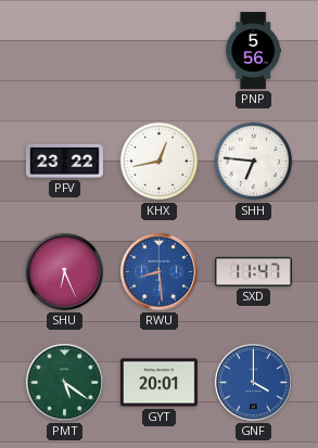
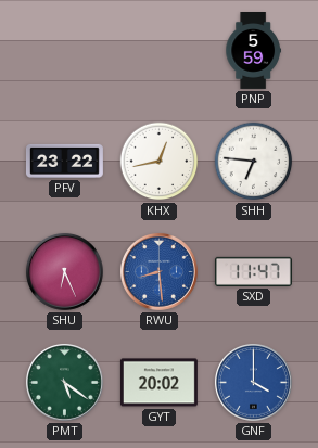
PNP: 5:56 -> 5:59 (253, 51)
GYT: 20:01 -> 20:02 (158, 383)
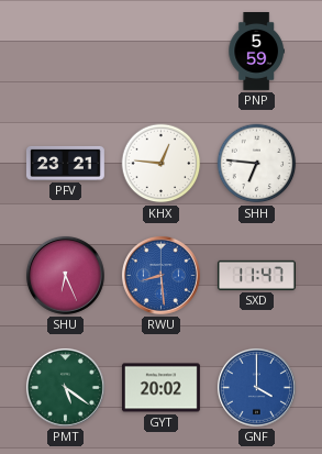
PFV: 23:22 -> 23:21 (65, 163)
KHX: 12:43 -> 12:46 (162, 164)
